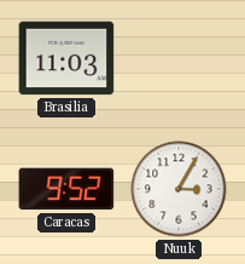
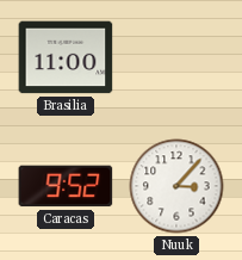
Brasilia: 11:03 -> 11:00 (66, 57)
Nuuk: 3:05 -> 3:07 (176, 186)
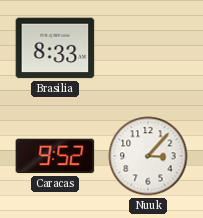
Brasilia: 11:00 -> 8:33 (55, 48)
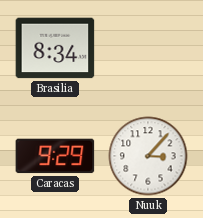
Brasilia: 8:33 -> 8:34 (55, 48)
Caracas: 9:52 -> 9:29 (55, 156)
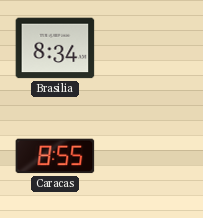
Caracas: 9:29 -> 8:55 (55, 156)
Nuuk: 3:07 -> none (148, 156)
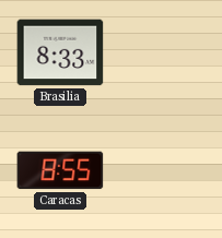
Brasilia: 8:34 -> 8:33 (60, 52)
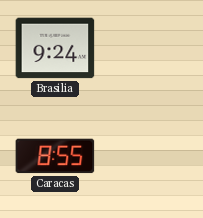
Brasilia: 8:33 -> 9:24 (55, 48)
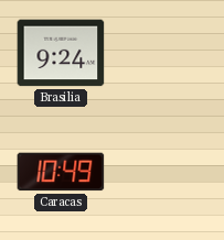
Caracas: 8:55 -> 10:49 (61, 172)
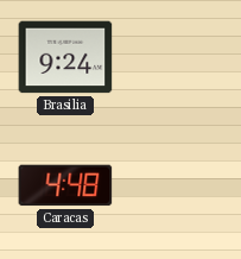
Caracas: 10:49 -> 4:48 (65, 185)
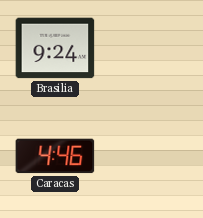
Caracas: 4:48 -> 4:46 (55, 156)
